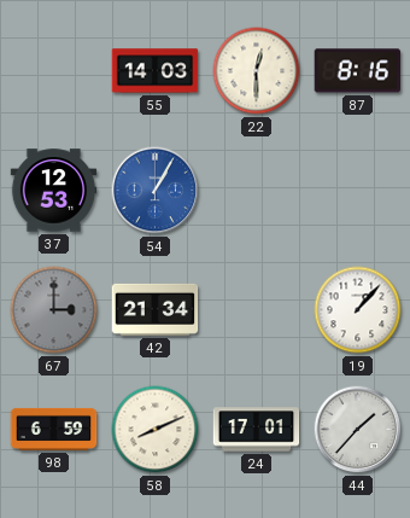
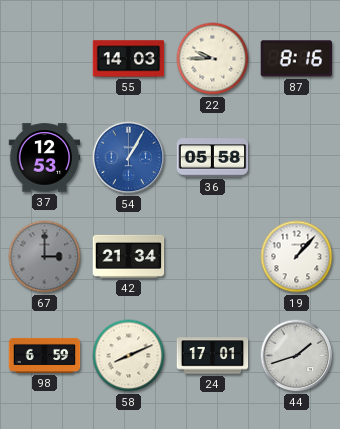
22: 12:30 -> 9:45 (213, 59)
36: none -> 05:58 (213, 158)
44: 1:37 -> 1:42 (297, 356)
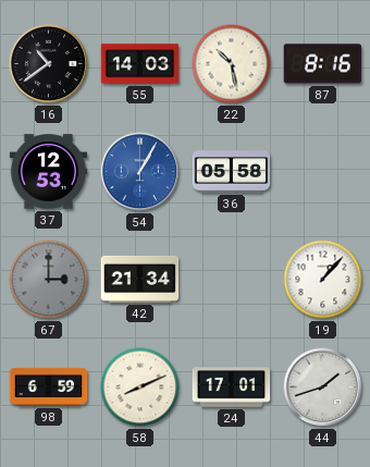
16: none -> 10:39 (49, 64)
22: 9:45 -> 10:28 (232, 64)
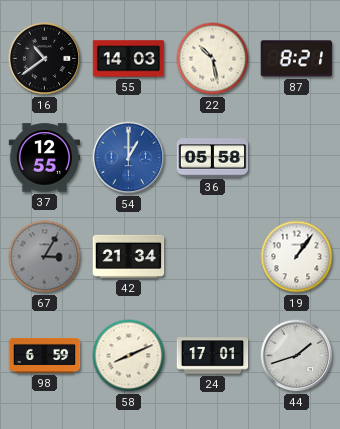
87: 8:16 -> 8:21 (297, 59)
37: 12:53 -> 12:55 (45, 158)
54: 1:05 -> 1:00 (129, 158)
67: 3:00 -> 3:05 (45, 257)
19: 1:07 -> 1:06 (297, 257)
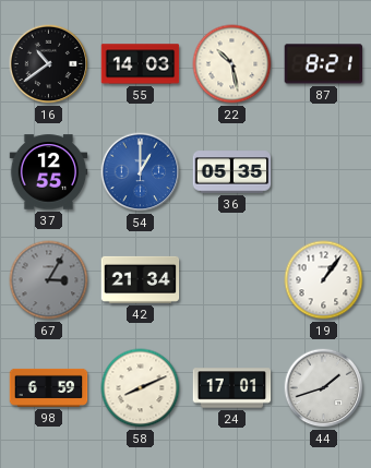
36: 05:58 -> 05:35 (232, 172)
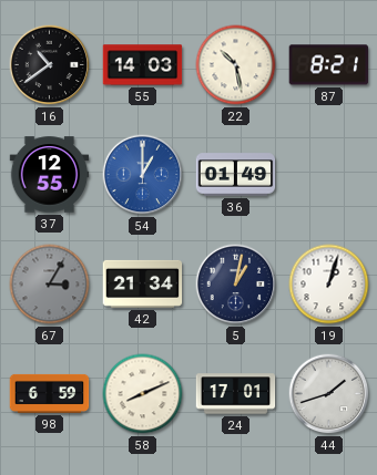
36: 05:35 -> 01:49 (236, 175)
5: none -> 1:02 (236, 285)
19: 1:06 -> 1:03 (329, 285)
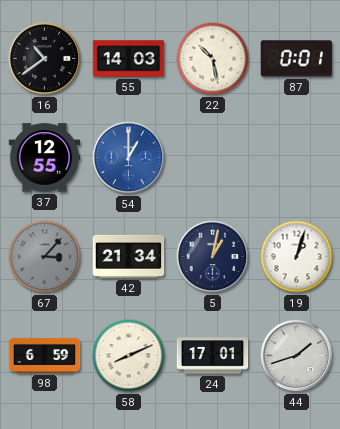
87: 8:21 -> 0:01 (297, 59)
36: 01:49 -> none (236, 175)
67: 3:05 -> 3:07 (45, 257)
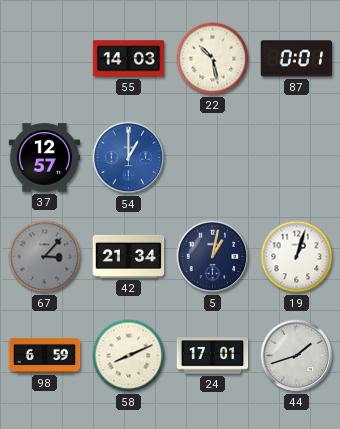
16: 10:39 -> none (45, 59)
37: 12:55 -> 12:57 (45, 158)
